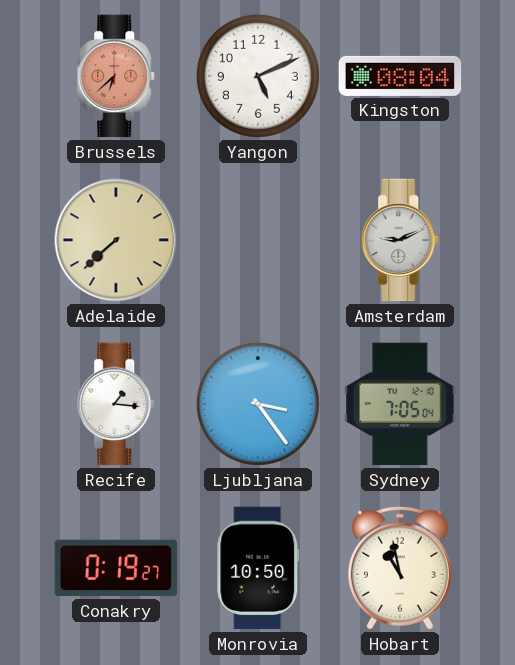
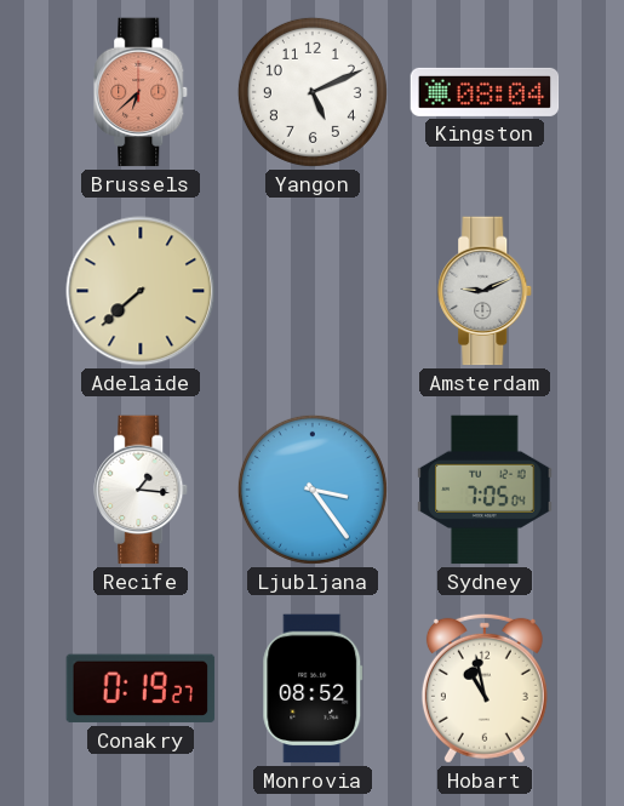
Monrovia: 10:50 -> 08:52 (313, 688)
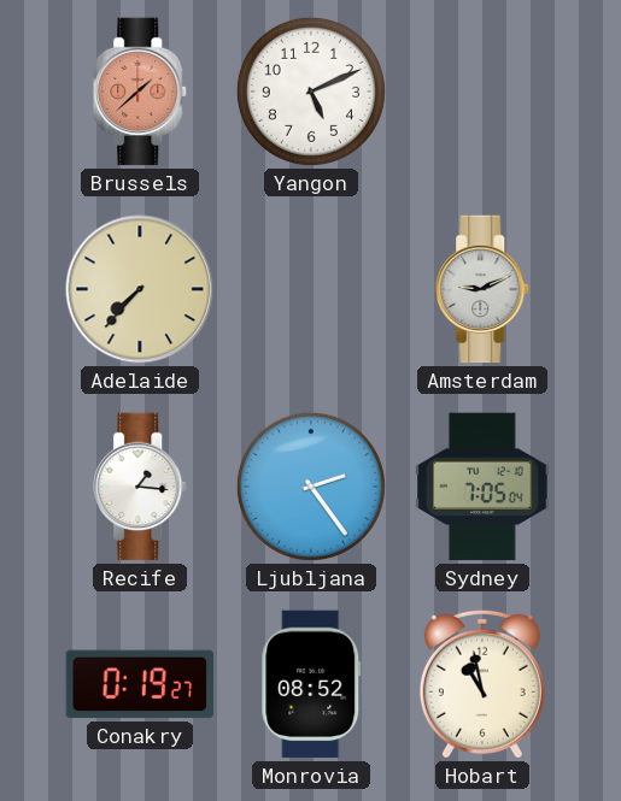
Brussels: 6:38 -> 1:38 (141, 92)
Kingston: 08:04 -> none (485, 92)
Adelaide: 7:38 -> 7:37 (140, 289)
Ljubljana: 3:24 -> 2:24 (311, 487)
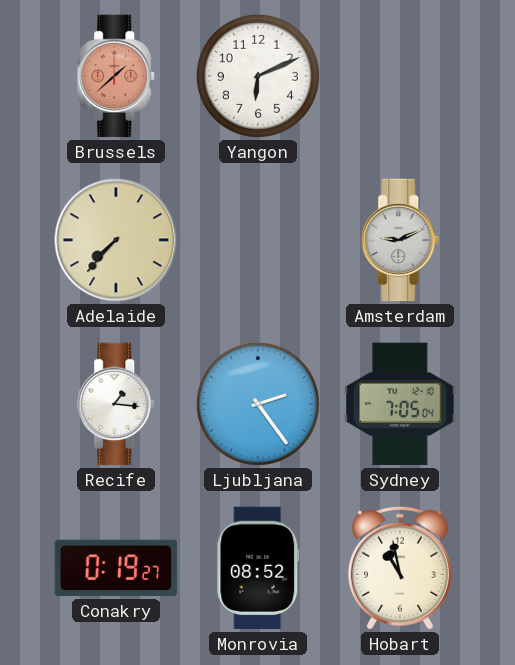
Yangon: 5:11 -> 6:11 (258, 76)
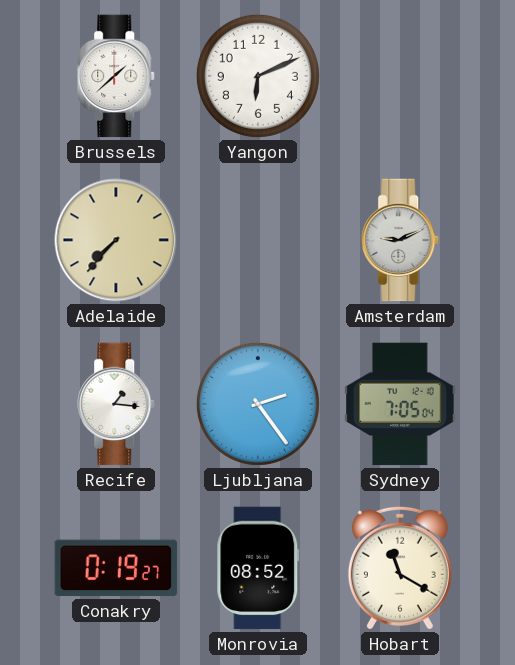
Brussels dial: salmon -> white (117, 76)
Hobart: 10:58 -> 11:20 (400, 568)
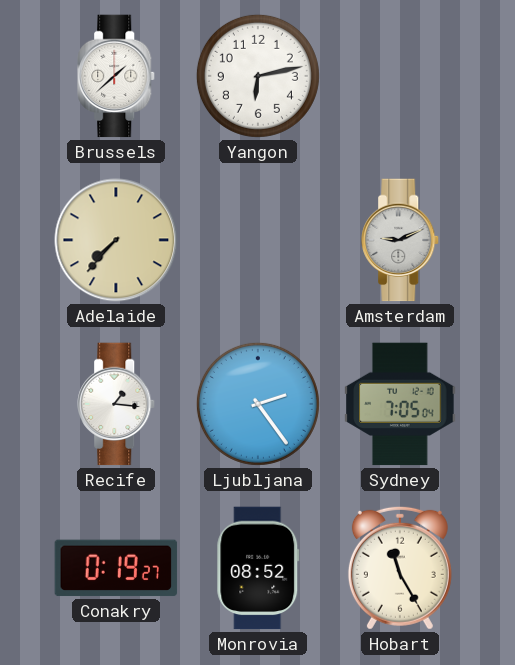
Yangon: 6:11 -> 6:13 (258, 76)
Hobart: 11:20 -> 11:25 (400, 568)
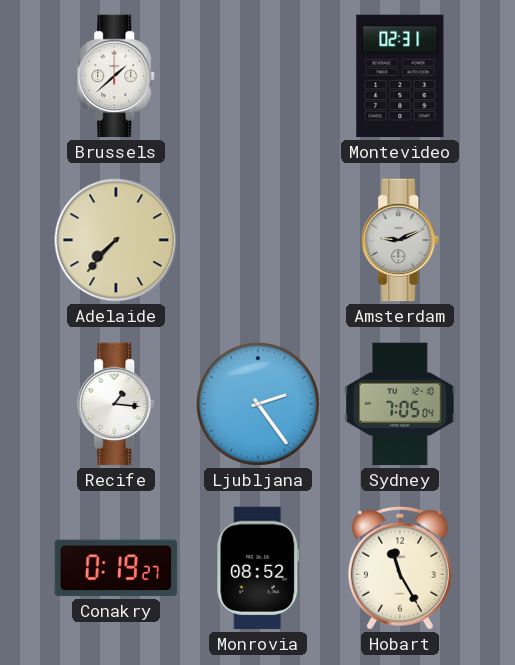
Yangon: 6:13 -> none (258, 76)
Montevideo: none -> 02:31 (400, 76)
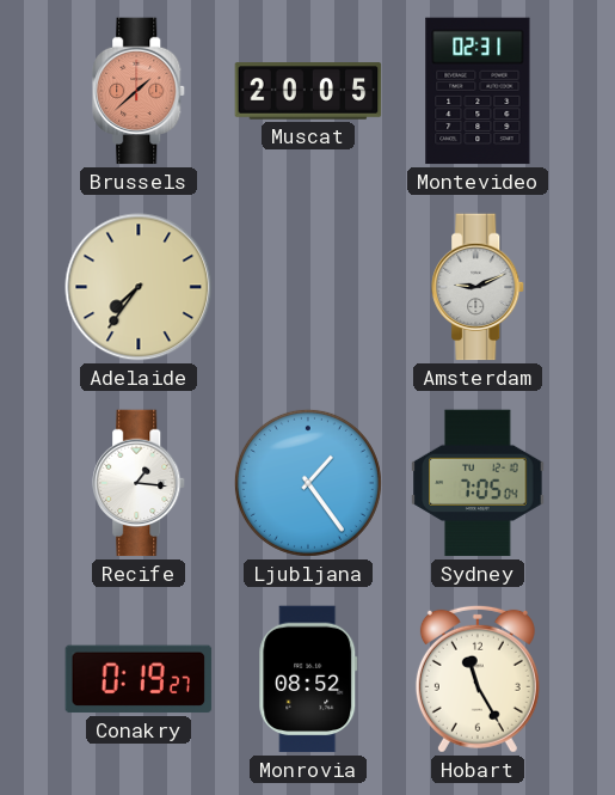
Brussels dial: white -> salmon (140, 91)
Muscat: none -> 20:05 (308, 91)
Adelaide: 7:37 -> 7:36 (139, 287)
Ljubljana: 2:24 -> 1:24 (308, 483)
